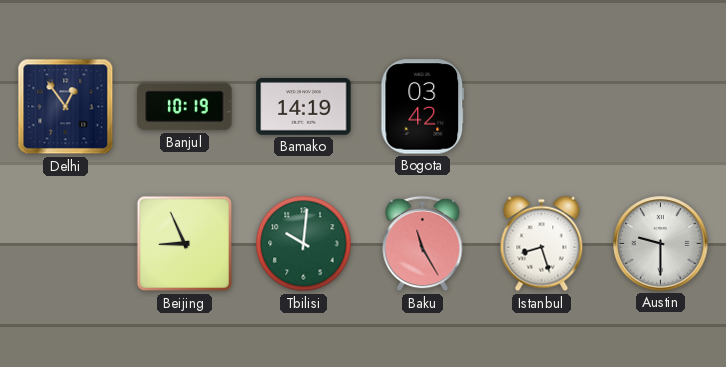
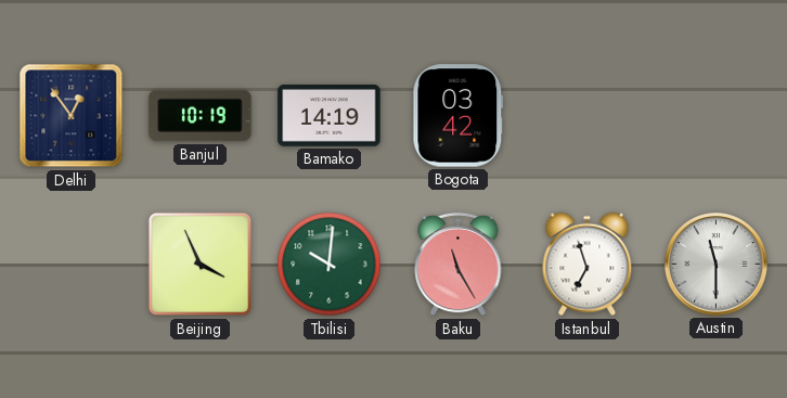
Beijing: 8:56 -> 3:56 (201, 265)
Istanbul: 8:27 -> 6:57 (588, 265)
Austin: 9:30 -> 11:30 (717, 265)
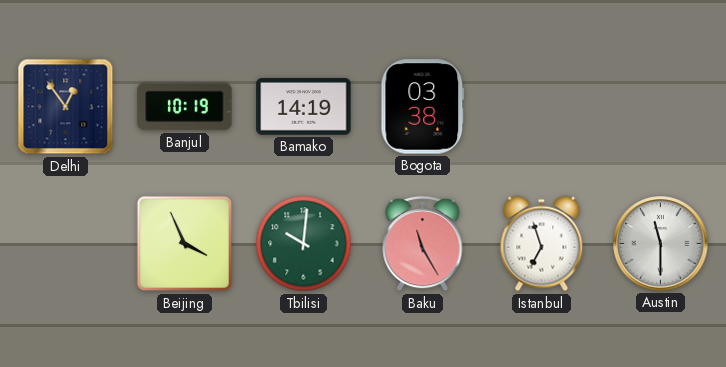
Bogota: 03:42 -> 03:38 (423, 107)
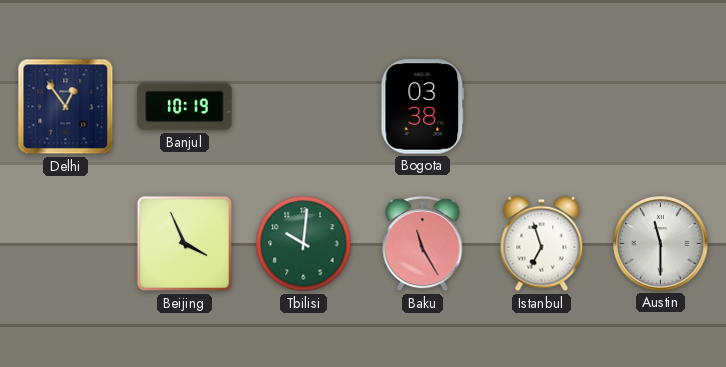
Bamako: 14:19 -> none (304, 107)
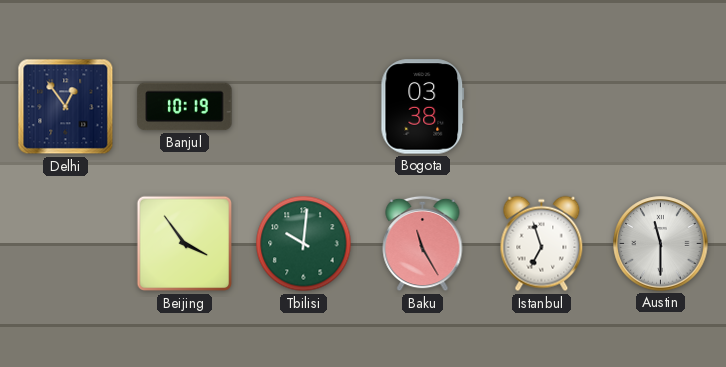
Beijing: 3:56 -> 3:54 (185, 244)
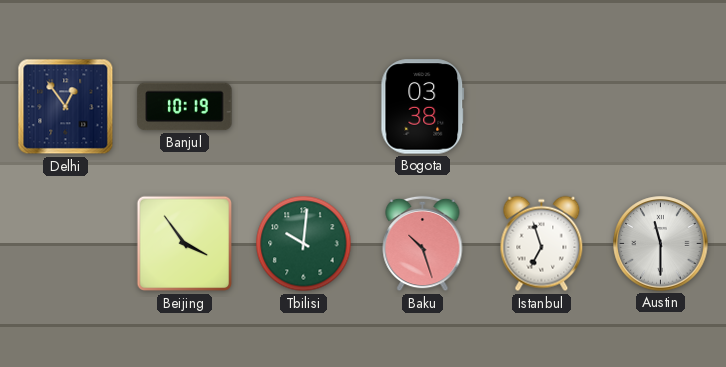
Baku: 11:25 -> 10:27 (423, 244)
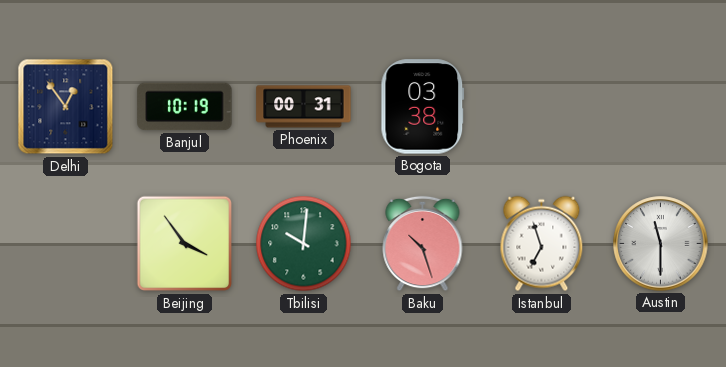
Phoenix: none -> 00:31 (304, 107)
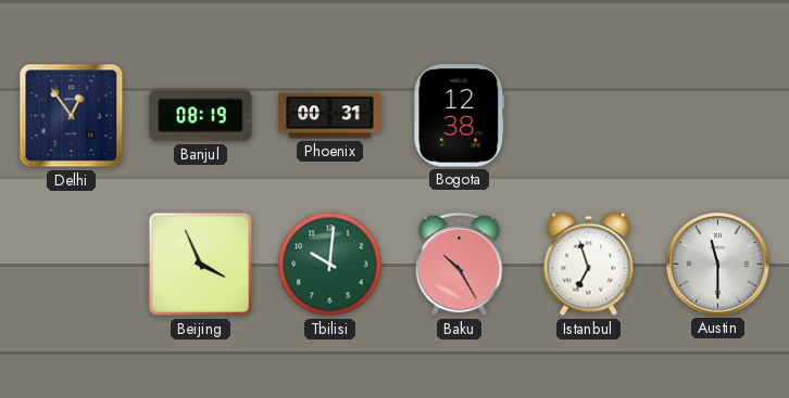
Banjul: 10:19 -> 08:19 (201, 116)
Bogota: 03:38 -> 12:38 (460, 116)
Beijing: 3:54 -> 3:56 (201, 265)
Baku: 10:27 -> 10:25 (460, 265)
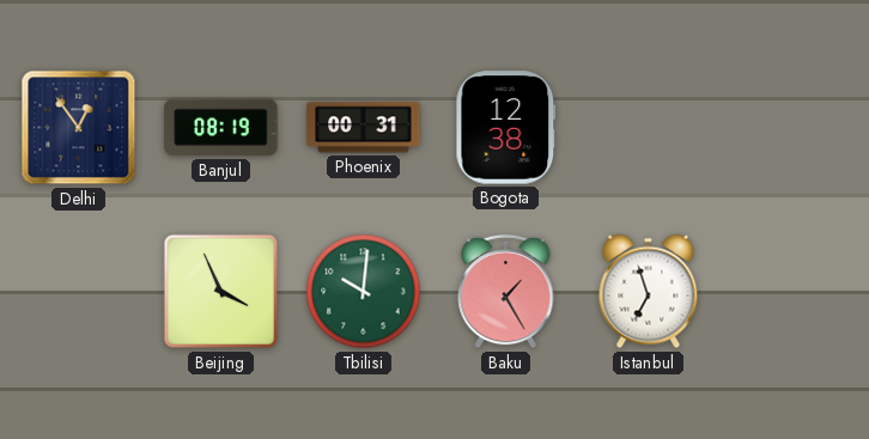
Baku: 10:25 -> 1:25 (506, 292)
Austin: 11:30 -> none (718, 265)
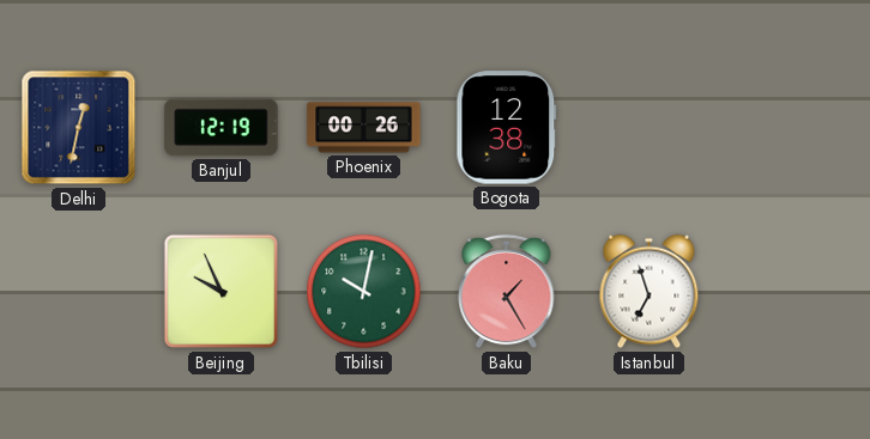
Delhi: 12:54 -> 12:32 (79, 128)
Banjul: 08:19 -> 12:19 (222, 128)
Phoenix: 00:31 -> 00:26 (364, 128)
Beijing: 3:56 -> 9:56 (222, 292)
Tbilisi: 10:01 -> 10:02 (364, 292)
